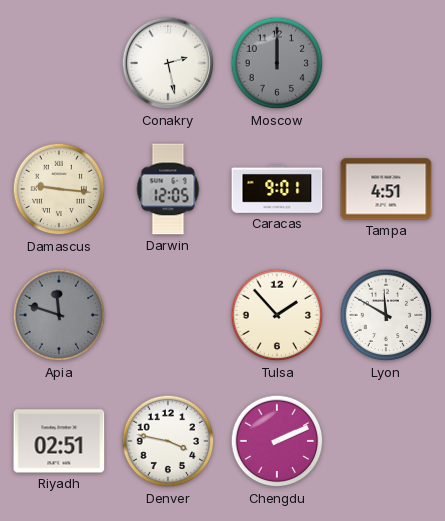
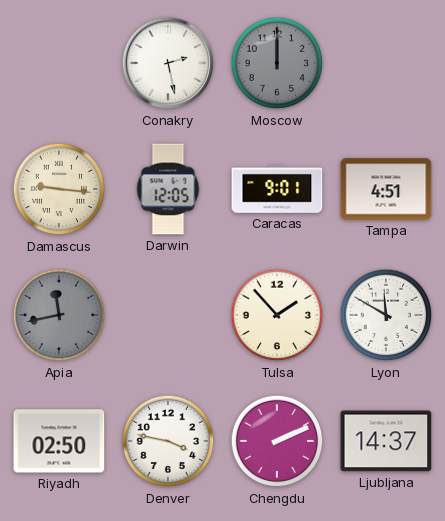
Apia: 11:48 -> 11:43 (59, 315)
Riyadh: 02:51 -> 02:50 (59, 441)
Ljubljana: none -> 14:37 (386, 441)
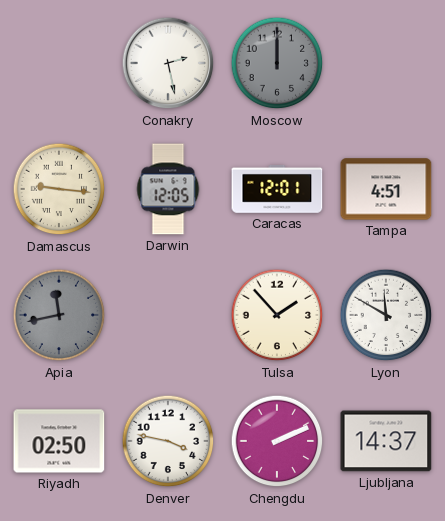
Caracas: 9:01 -> 12:01 (277, 189)
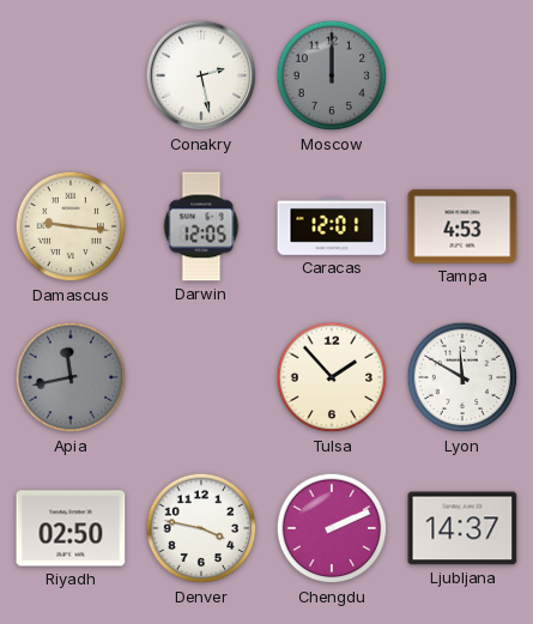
Tampa: 4:51 -> 4:53 (462, 226)
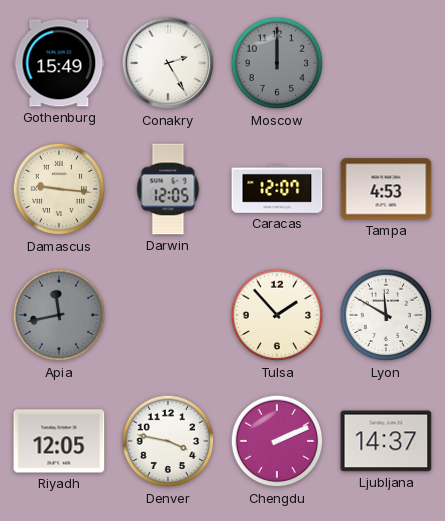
Gothenburg: none -> 15:49 (59, 63)
Conakry: 2:28 -> 2:25 (168, 63)
Caracas: 12:01 -> 12:07 (277, 189)
Riyadh: 02:50 -> 12:05 (59, 441)
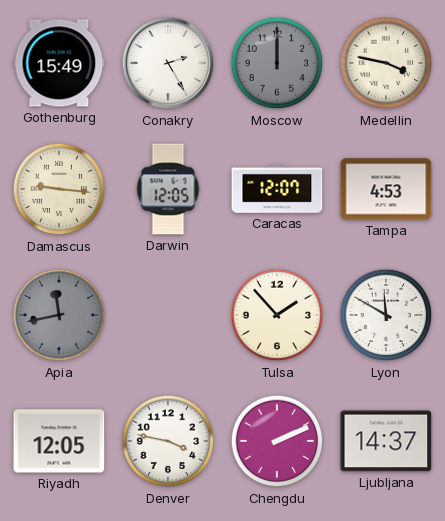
Medellin: none -> 3:47 (386, 63)
